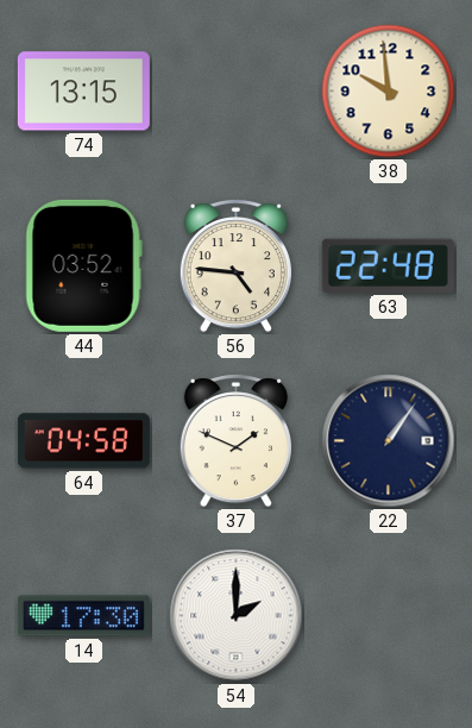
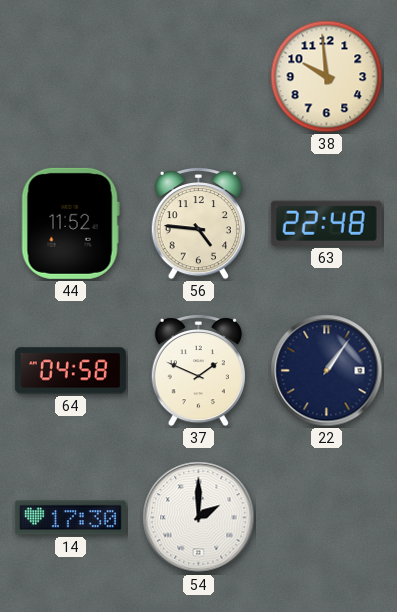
74: 13:15 -> none (83, 92)
44: 03:52 -> 11:52 (70, 223)
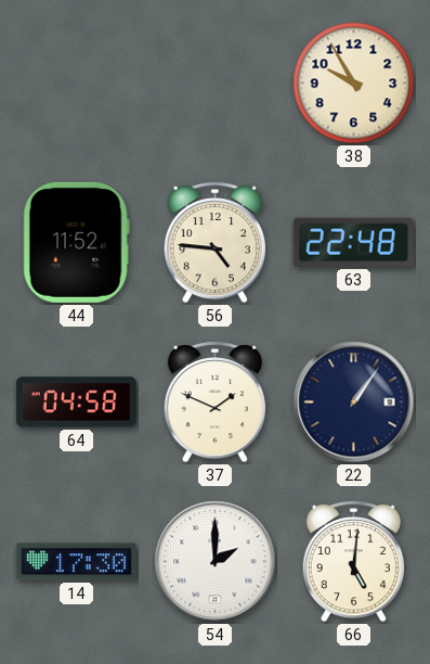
38: 9:59 -> 9:55 (354, 84)
66: none -> 5:01 (353, 561)
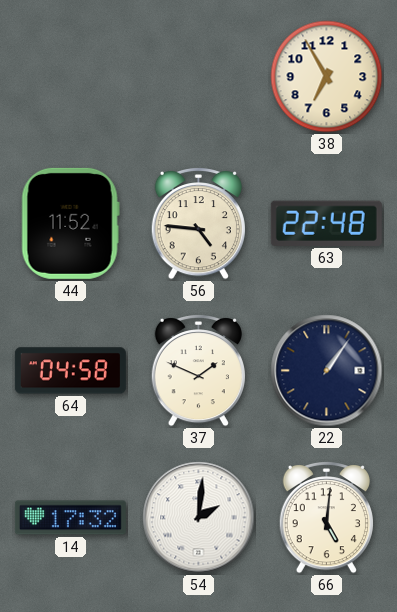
38: 9:55 -> 6:55 (327, 77)
14: 17:30 -> 17:32 (70, 518)
54: 2:00 -> 2:01 (199, 518)
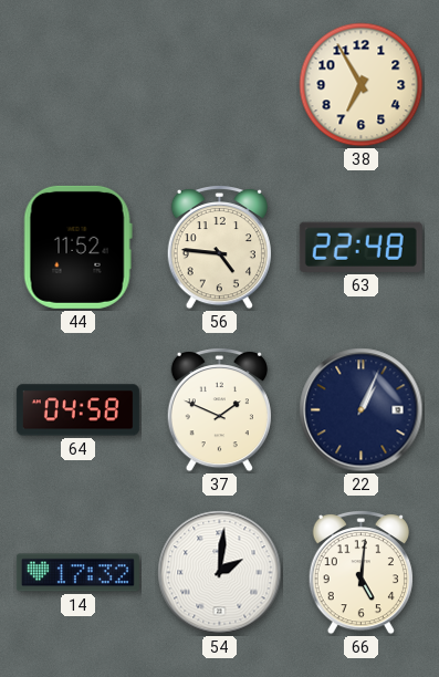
22: 1:06 -> 1:04 (362, 410)
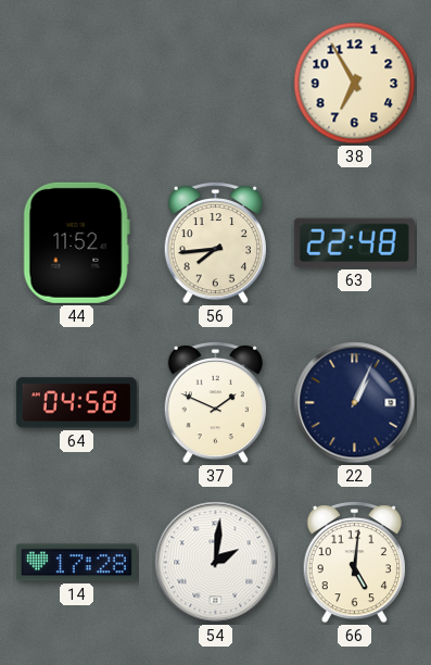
56: 4:46 -> 7:44 (215, 242)
14: 17:32 -> 17:28 (76, 563)
